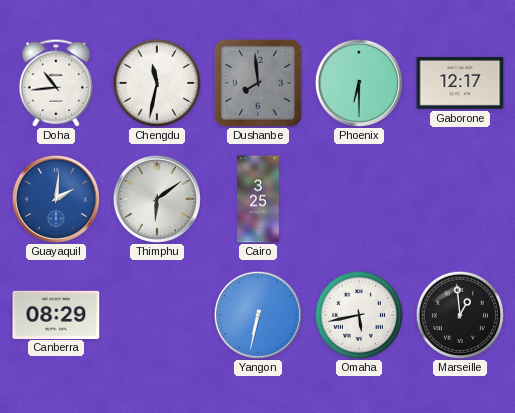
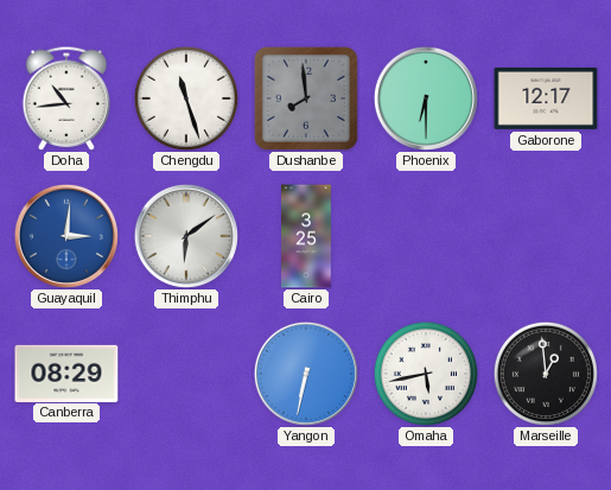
Chengdu: 11:32 -> 11:27 (186, 98)
Guayaquil: 2:01 -> 3:01 (66, 236)
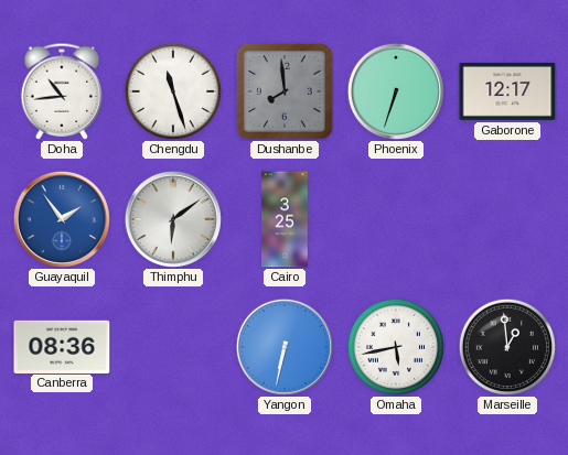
Phoenix: 6:30 -> 6:33 (396, 91)
Guayaquil: 3:01 -> 1:54 (62, 219)
Canberra: 08:29 -> 08:36 (62, 346)
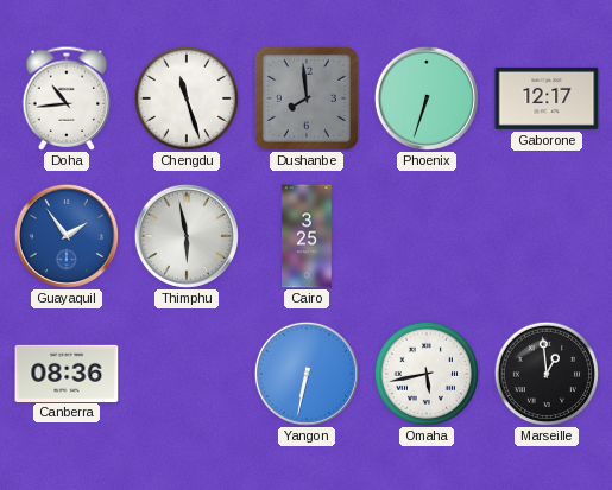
Thimphu: 6:09 -> 5:58 (187, 236)
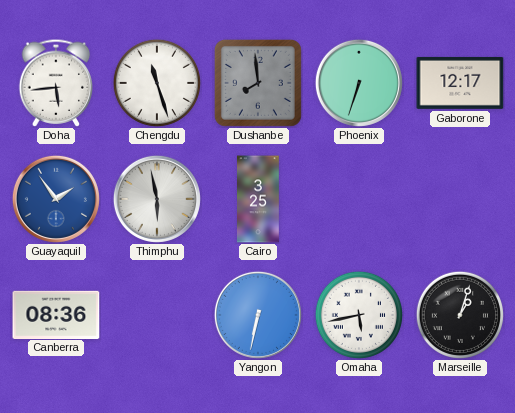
Doha: 10:44 -> 5:44 (56, 83)
Marseille: 12:59 -> 1:03 (460, 315)
